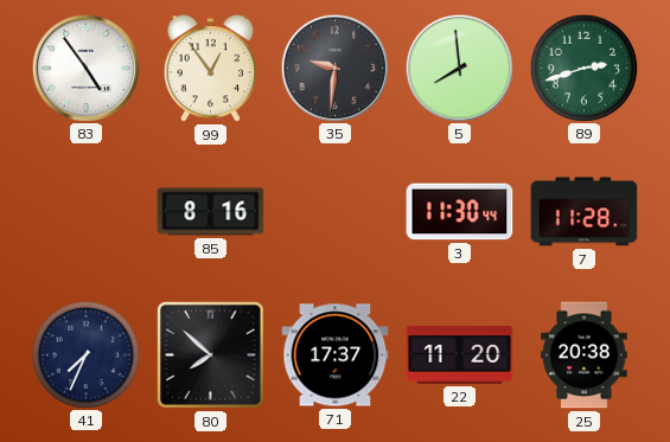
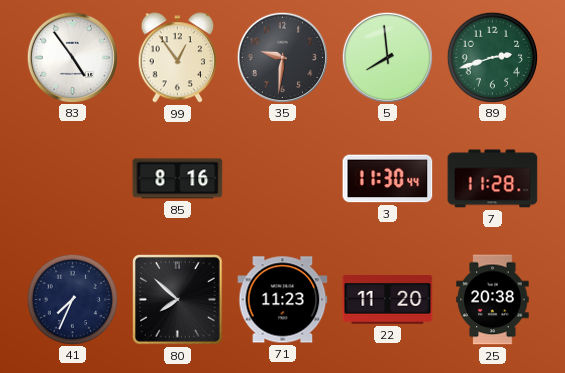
71: 17:37 -> 11:23 (283, 300)
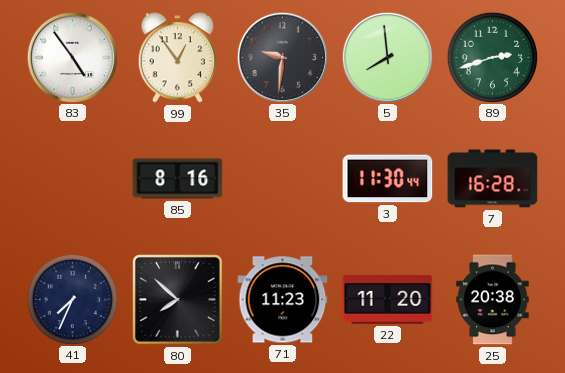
7: 11:28 -> 16:28 (493, 179)
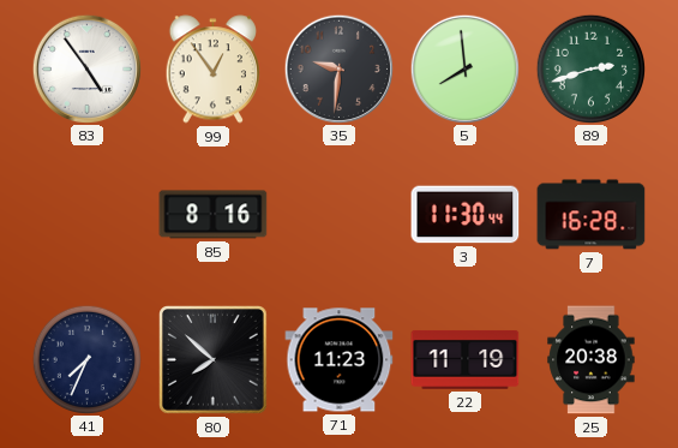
22: 11:20 -> 11:19 (466, 359)
